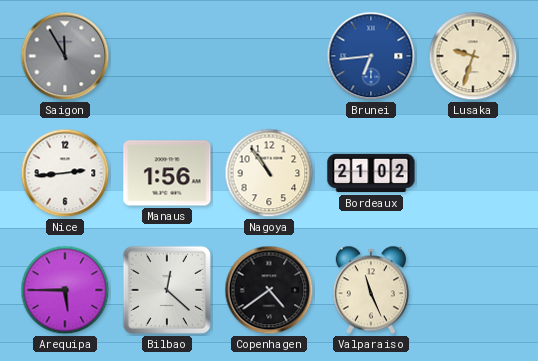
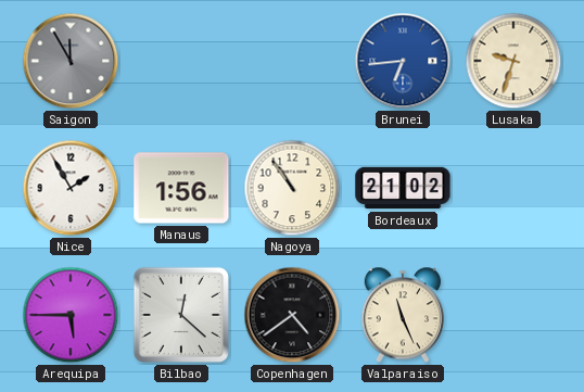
Nice: 2:44 -> 1:55 (71, 188)
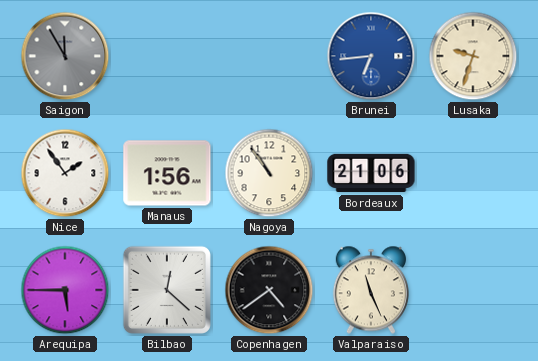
Nice: 1:55 -> 1:54 (65, 173)
Bordeaux: 21:02 -> 21:06 (371, 173)
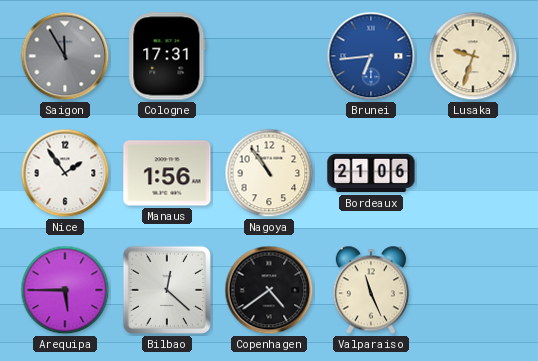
Cologne: none -> 17:31 (167, 56)
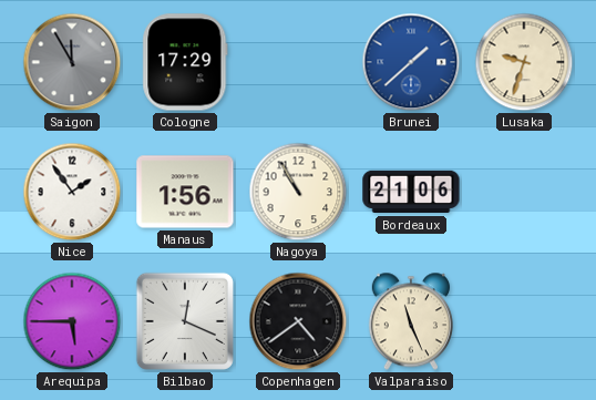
Cologne: 17:31 -> 17:29 (185, 62)
Brunei: 6:44 -> 1:38 (411, 62)
Nagoya: 10:54 -> 10:55 (298, 192)
Bilbao: 12:22 -> 12:19 (185, 321)
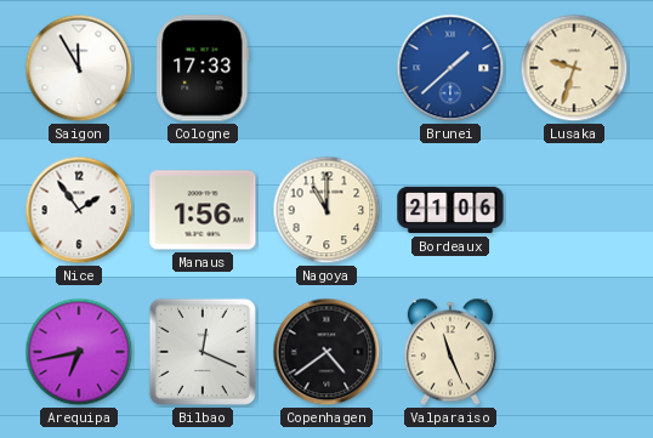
Saigon dial: grey -> white (79, 68)
Cologne: 17:29 -> 17:33 (203, 68)
Nagoya: 10:55 -> 11:00 (326, 210)
Arequipa: 5:45 -> 6:43 (79, 352)
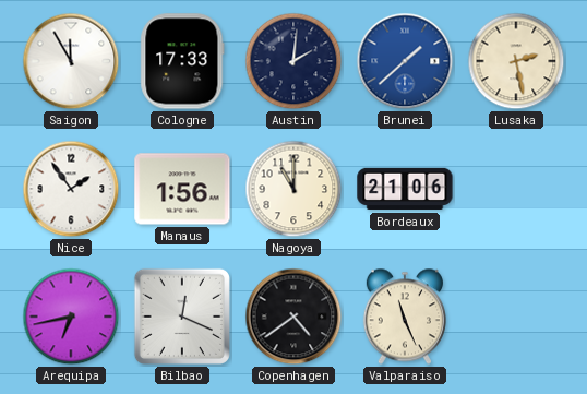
Austin: none -> 2:01 (293, 61)
Lusaka: 9:33 -> 2:28 (516, 61)
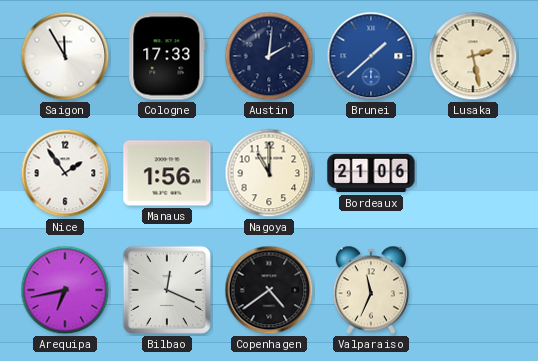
Valparaiso: 11:26 -> 11:34 (371, 290)
